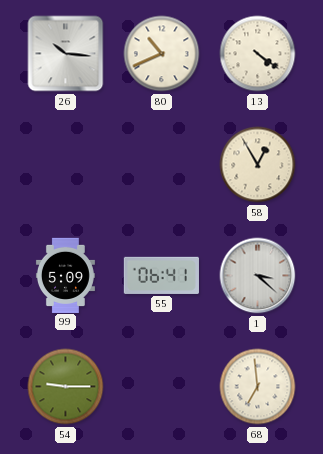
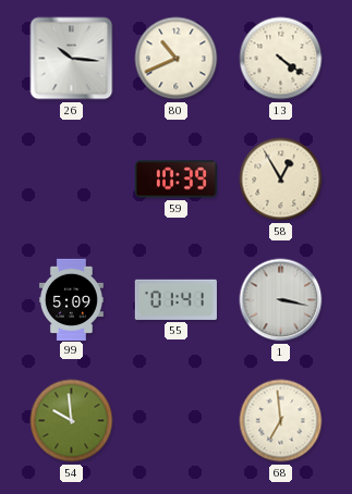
59: none -> 10:39 (175, 180)
55: 06:41 -> 01:41 (175, 299)
1: 3:22 -> 3:17 (281, 300)
54: 9:15 -> 9:59 (72, 421)
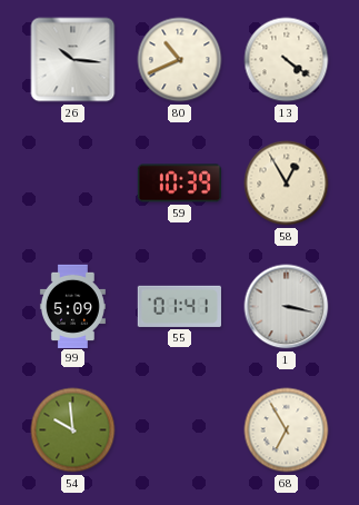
68: 6:59 -> 6:55 (287, 430)
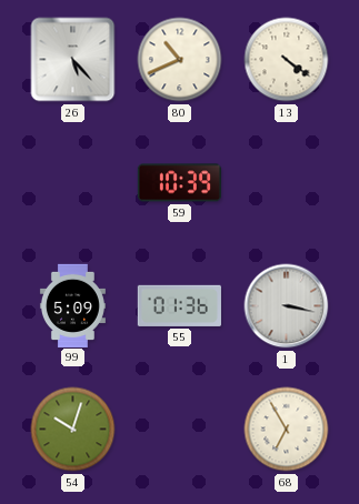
26: 10:16 -> 5:23 (73, 60)
58: 12:55 -> none (287, 184)
55: 01:41 -> 01:36 (179, 305)
54: 9:59 -> 10:03 (73, 430)
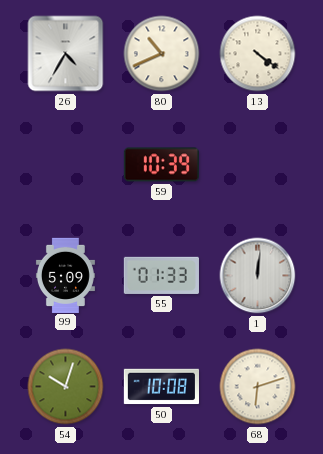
26: 5:23 -> 4:35 (66, 54)
55: 01:36 -> 01:33 (161, 275)
1: 3:17 -> 12:01 (258, 276)
50: none -> 10:08 (161, 387)
68: 6:55 -> 6:12 (258, 387)
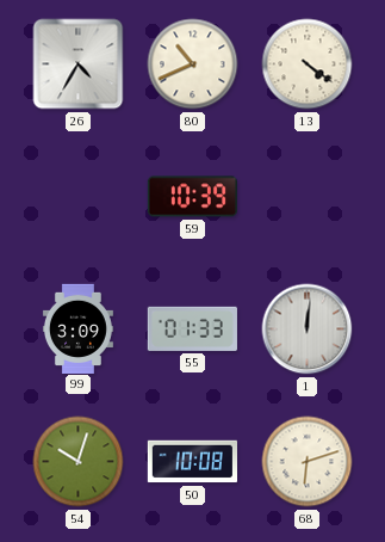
99: 5:09 -> 3:09 (77, 328)
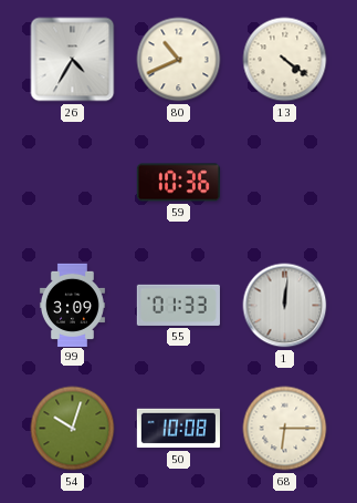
59: 10:39 -> 10:36 (178, 183)
68: 6:12 -> 6:15 (285, 429)
